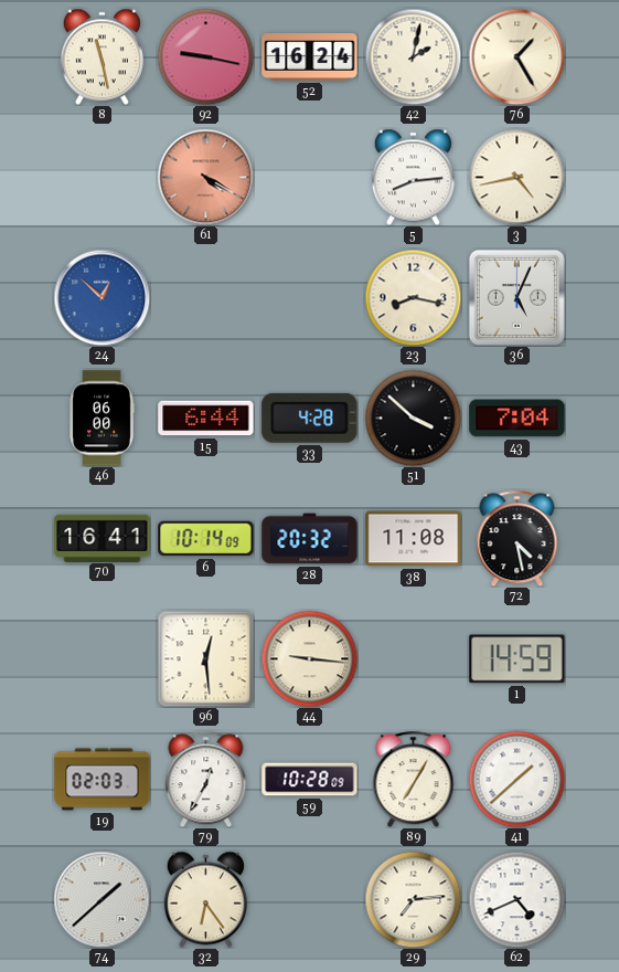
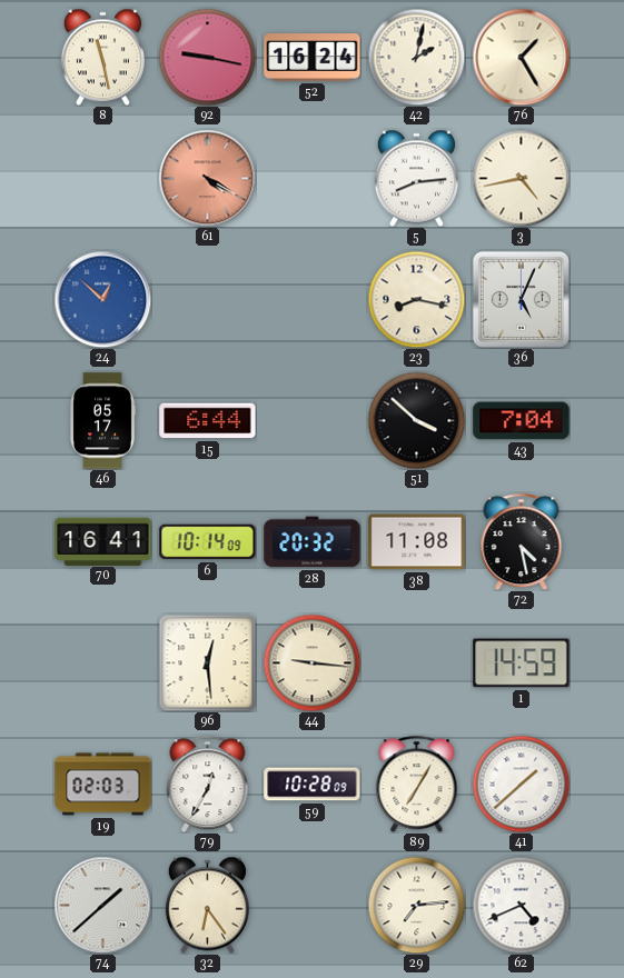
46: 06:00 -> 05:17 (102, 421)
33: 4:28 -> none (310, 418)
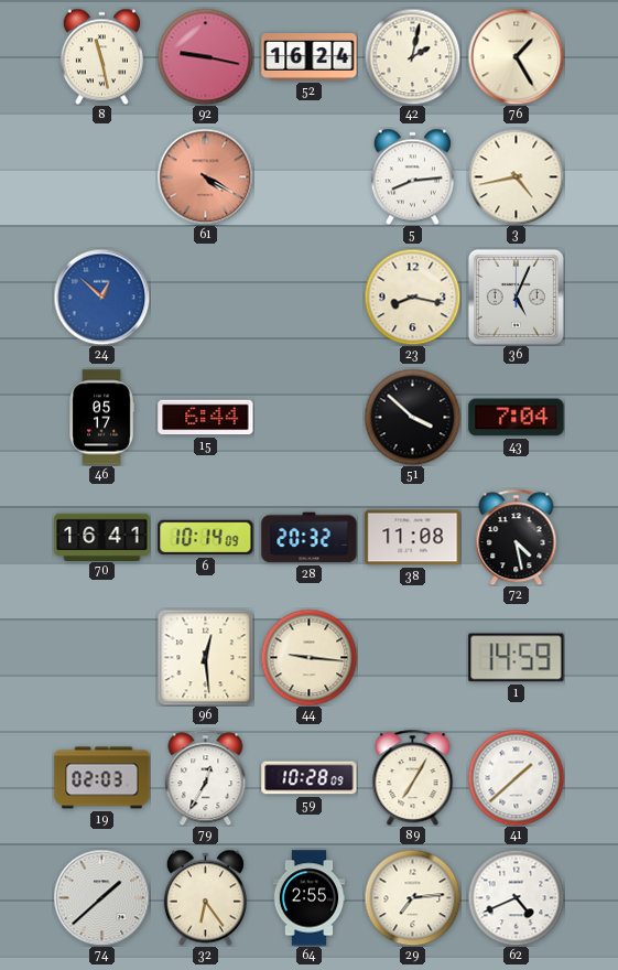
64: none -> 2:55 (310, 898)
